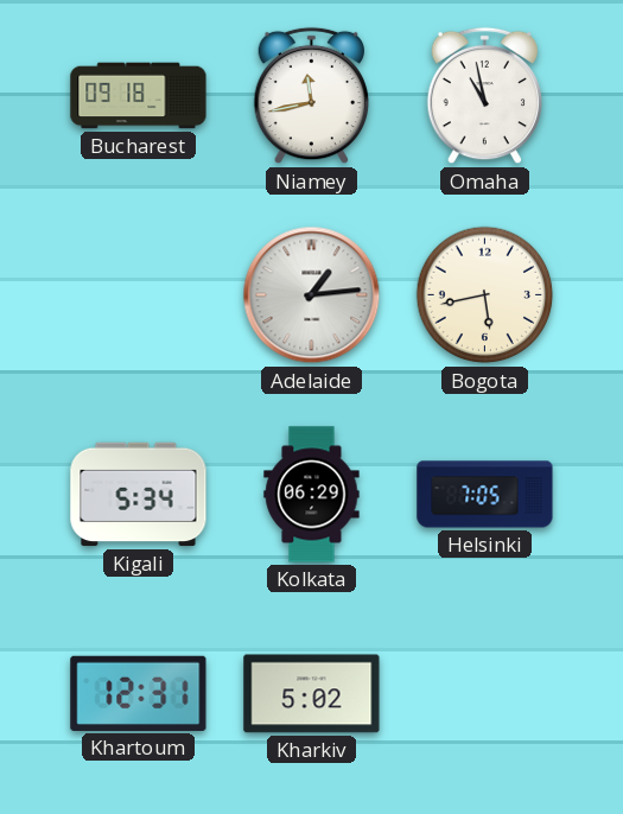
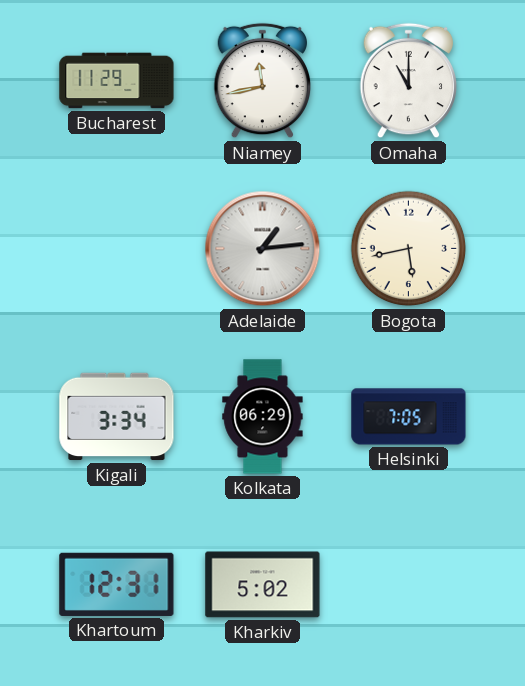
Bucharest: 09:18 -> 11:29 (117, 81)
Omaha: 10:58 -> 11:00 (409, 81)
Kigali: 5:34 -> 3:34 (117, 417)
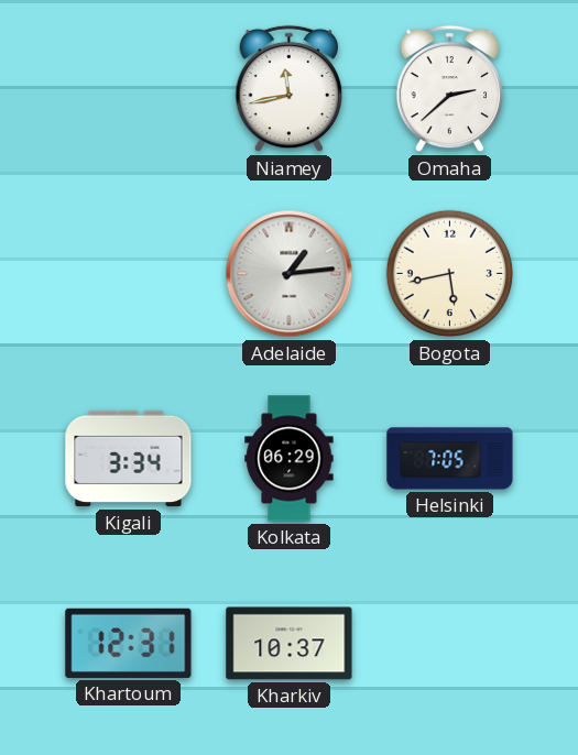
Bucharest: 11:29 -> none (117, 81)
Omaha: 11:00 -> 2:38 (450, 89)
Kharkiv: 5:02 -> 10:37 (290, 644)
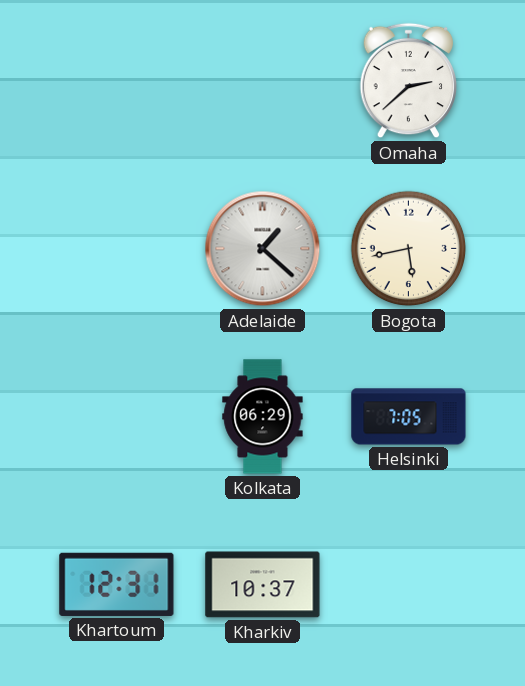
Niamey: 11:43 -> none (290, 89)
Adelaide: 1:14 -> 1:22 (263, 249)
Kigali: 3:34 -> none (129, 459)
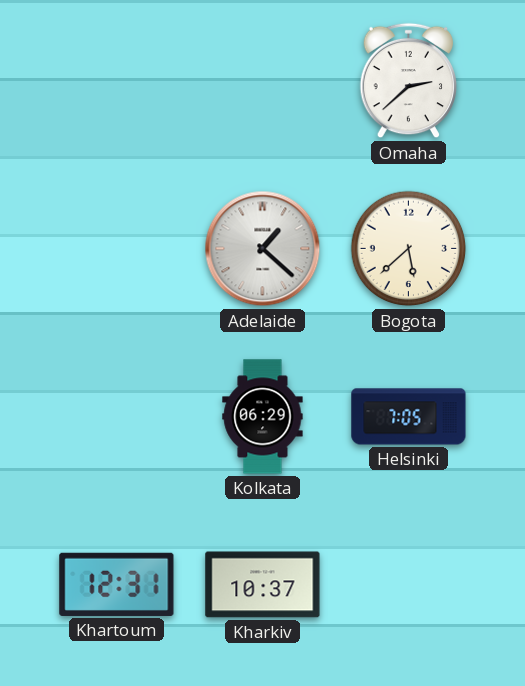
Bogota: 5:43 -> 5:38 (409, 249)
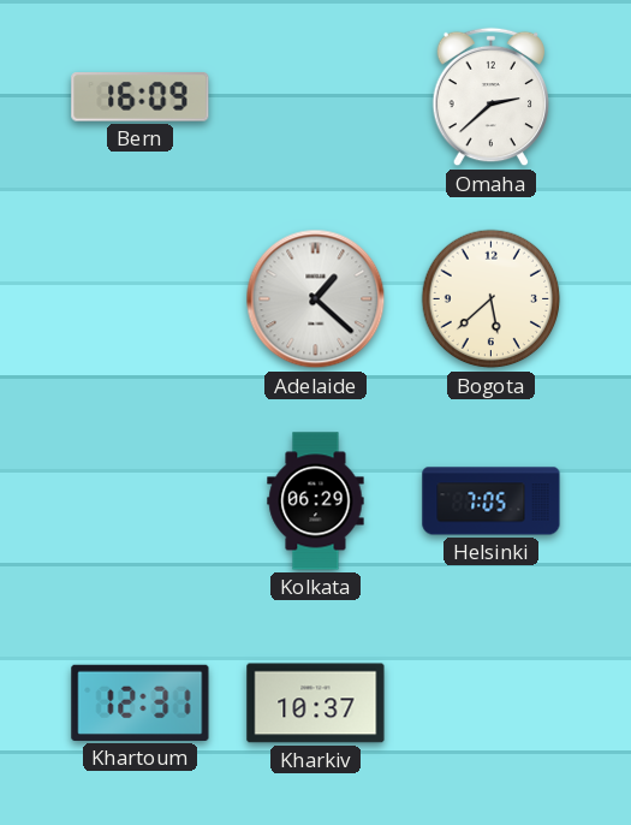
Bern: none -> 16:09 (141, 97)
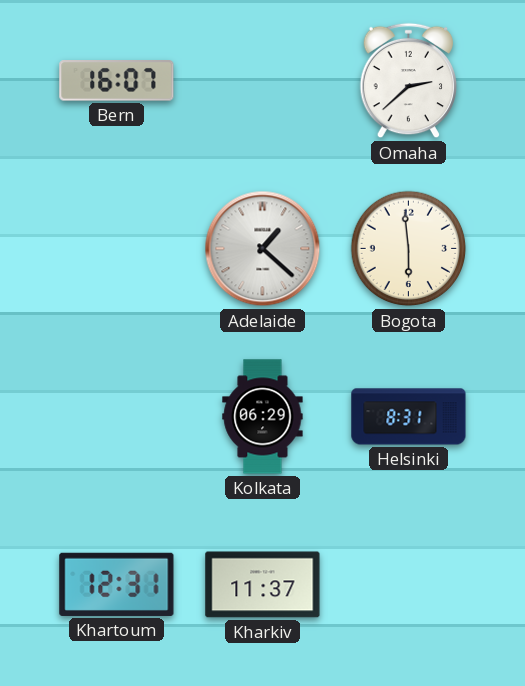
Bern: 16:09 -> 16:07 (117, 81)
Bogota: 5:38 -> 5:59 (409, 249)
Helsinki: 7:05 -> 8:31 (409, 417)
Kharkiv: 10:37 -> 11:37 (263, 585)
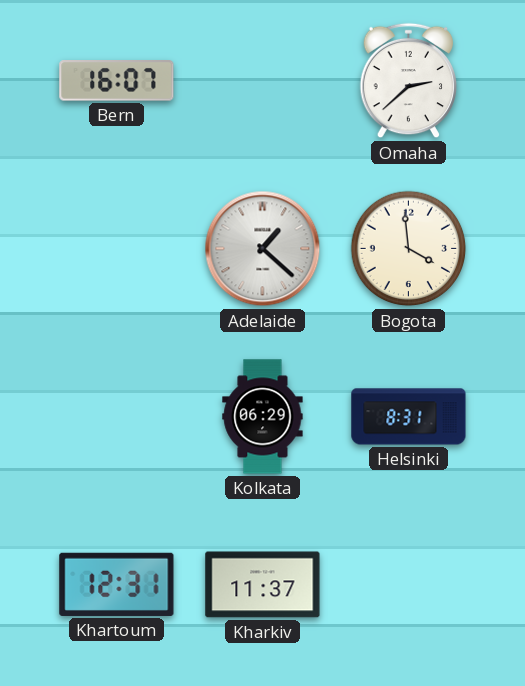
Bogota: 5:59 -> 3:59 (409, 249)
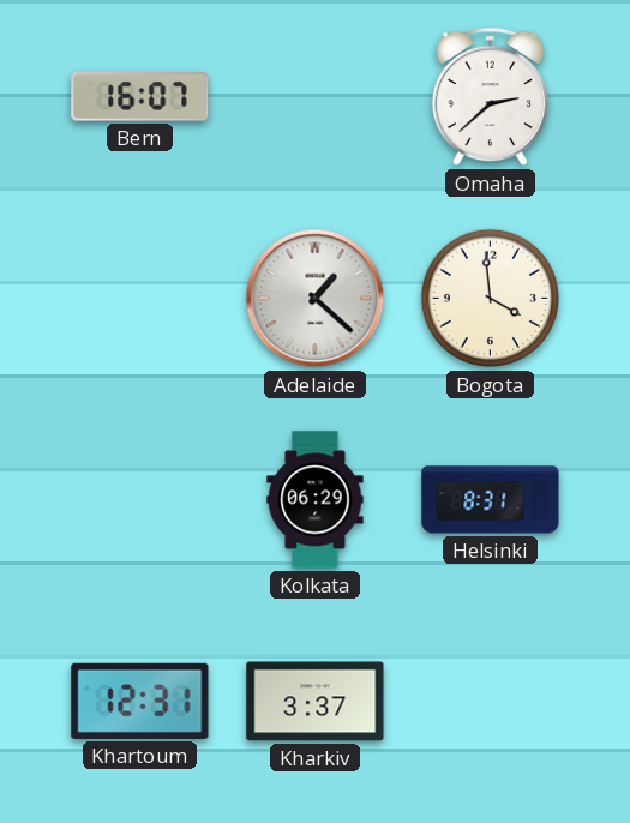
Kharkiv: 11:37 -> 3:37 (316, 702)
